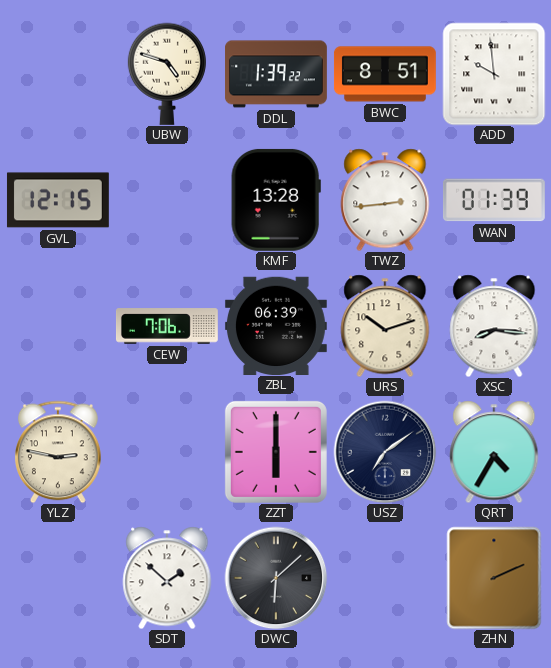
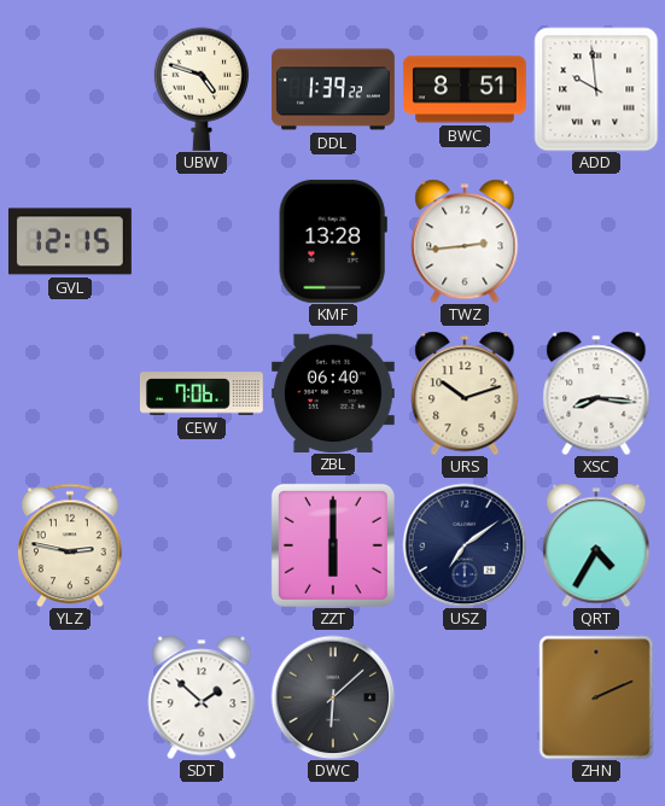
WAN: 01:39 -> none (494, 200)
ZBL: 06:39 -> 06:40 (333, 392)
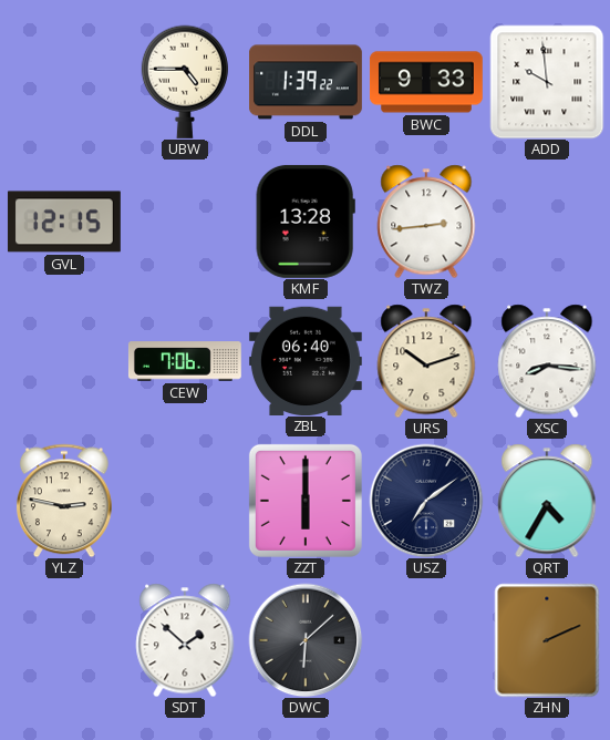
UBW: 4:48 -> 4:45 (185, 82)
BWC: 8:51 -> 9:33 (426, 82)
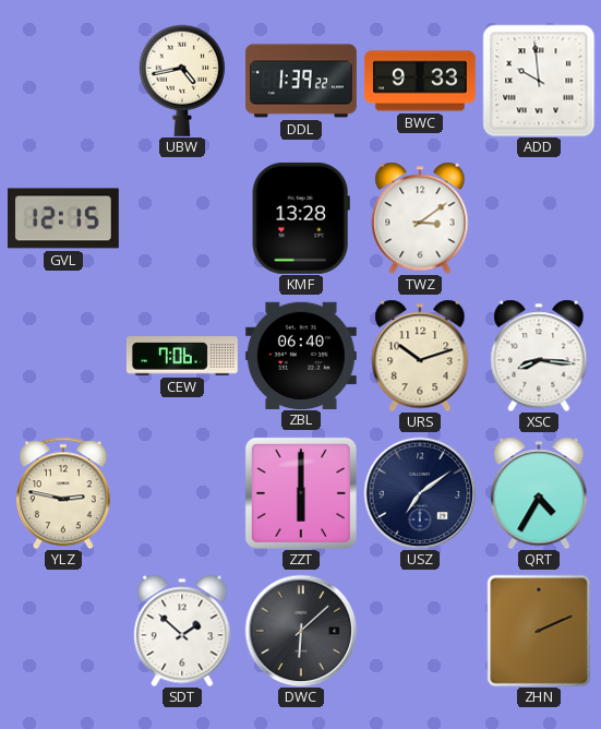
UBW: 4:45 -> 4:43 (182, 81)
TWZ: 2:44 -> 3:09 (420, 218)
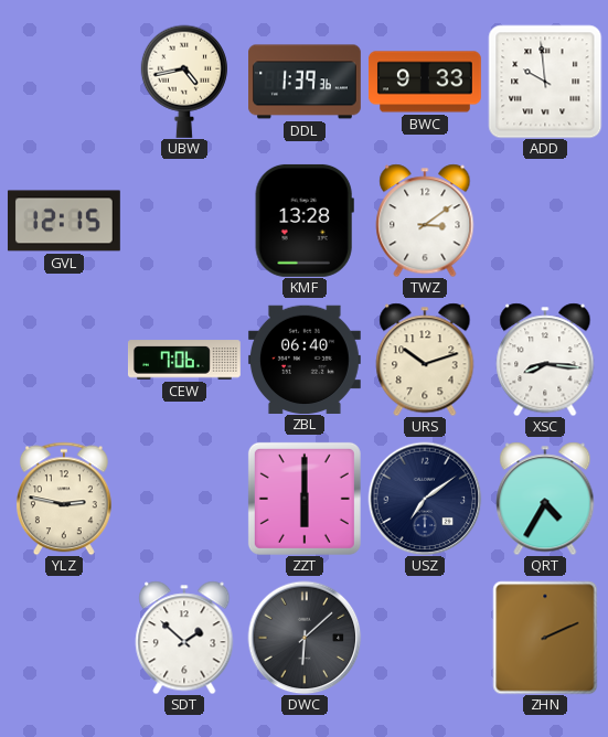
DDL: 1:39:22 -> 1:39:36 (306, 82)
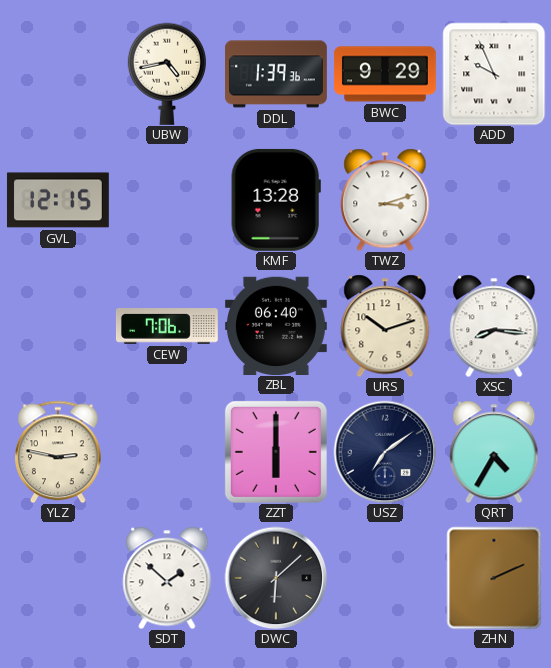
BWC: 9:33 -> 9:29 (385, 74)
ADD: 9:59 -> 9:56 (494, 74)
TWZ: 3:09 -> 3:12 (385, 200)
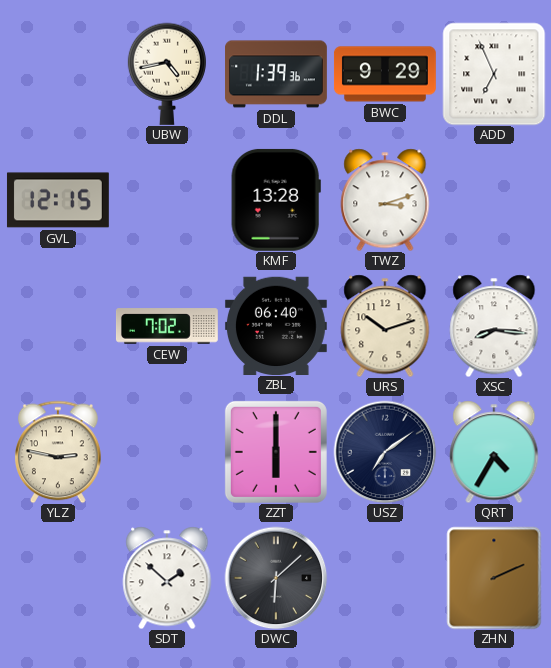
ADD: 9:56 -> 6:56 (494, 74)
CEW: 7:06 -> 7:02 (167, 326)
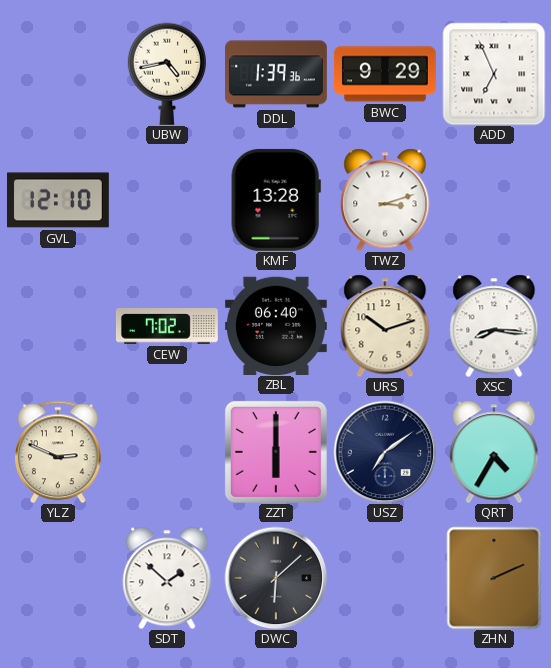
GVL: 12:15 -> 12:10 (58, 200)
YLZ: 2:47 -> 2:49 (58, 452)
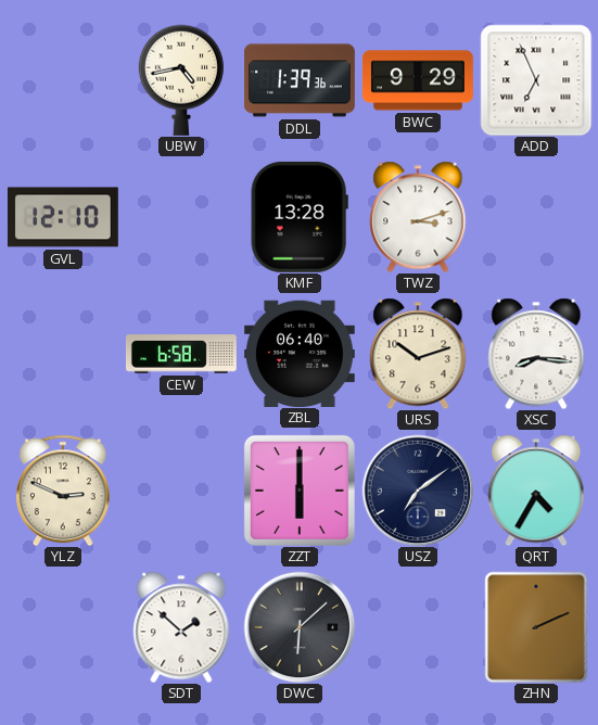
CEW: 7:02 -> 6:58 (181, 354)
